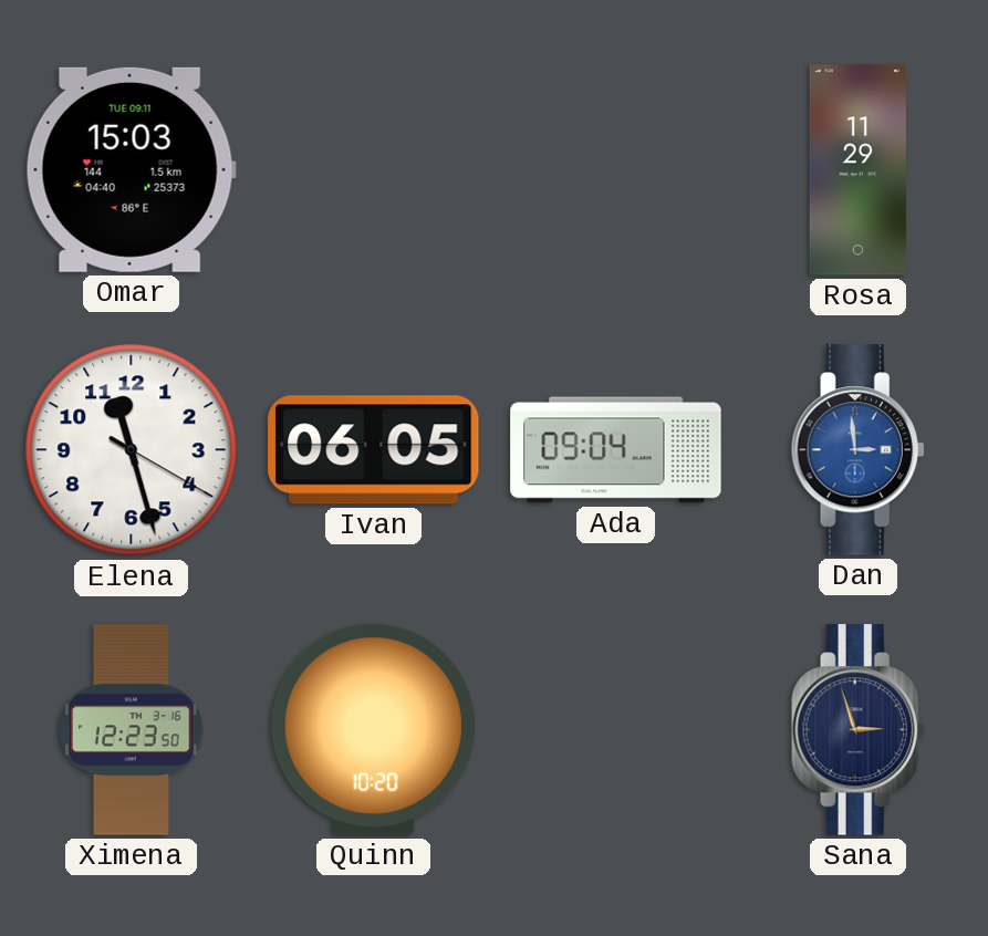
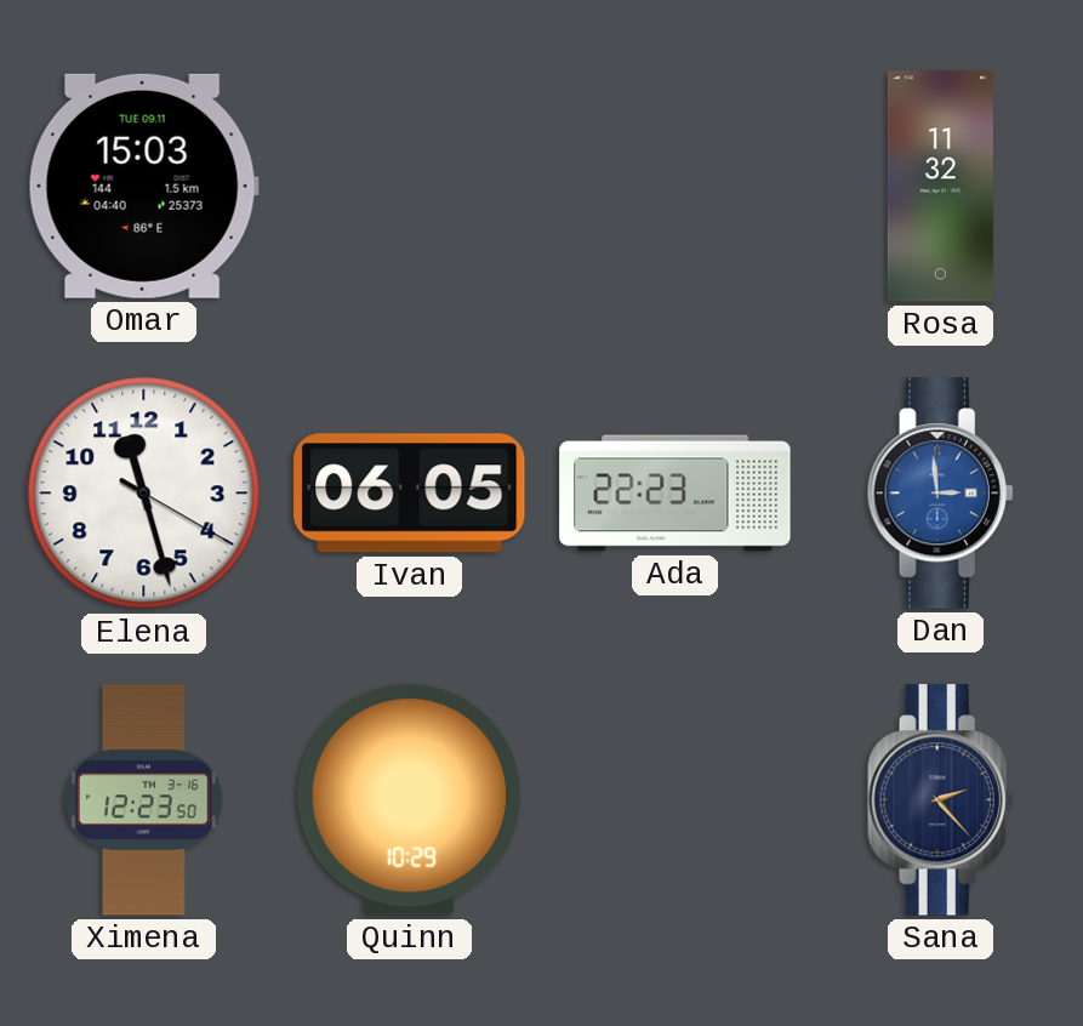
Rosa: 11:29 -> 11:32 (940, 187)
Ada: 09:04 -> 22:23 (676, 494)
Quinn: 10:20 -> 10:29 (409, 800)
Sana: 2:57 -> 2:23 (940, 800)
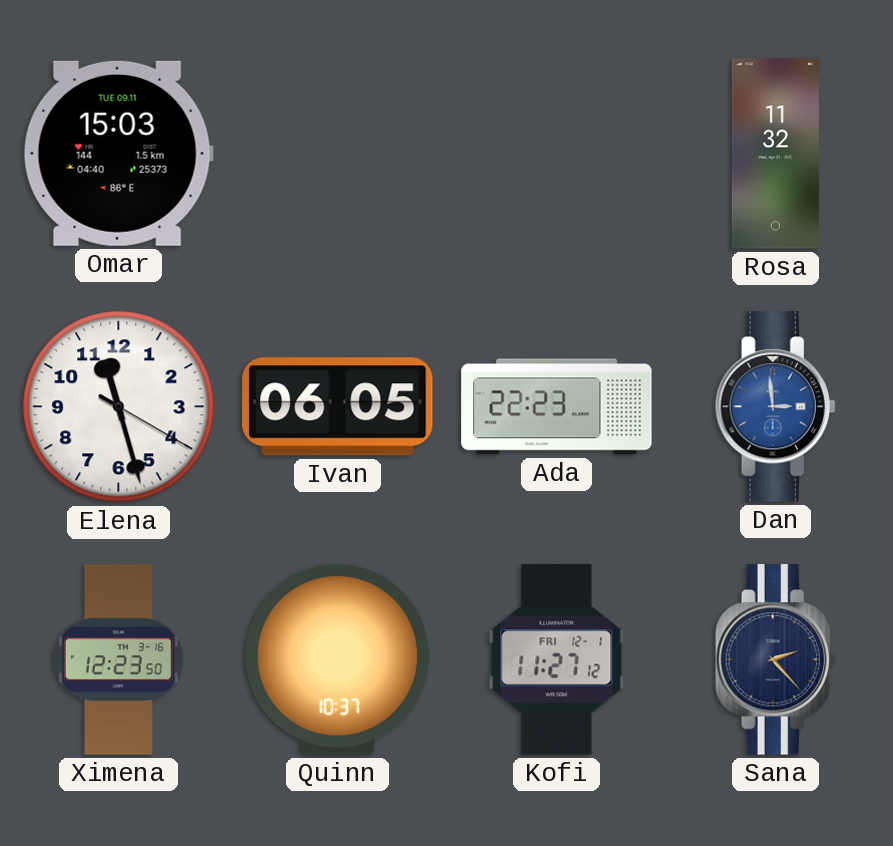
Quinn: 10:29 -> 10:37 (337, 660)
Kofi: none -> 11:27 (557, 660)
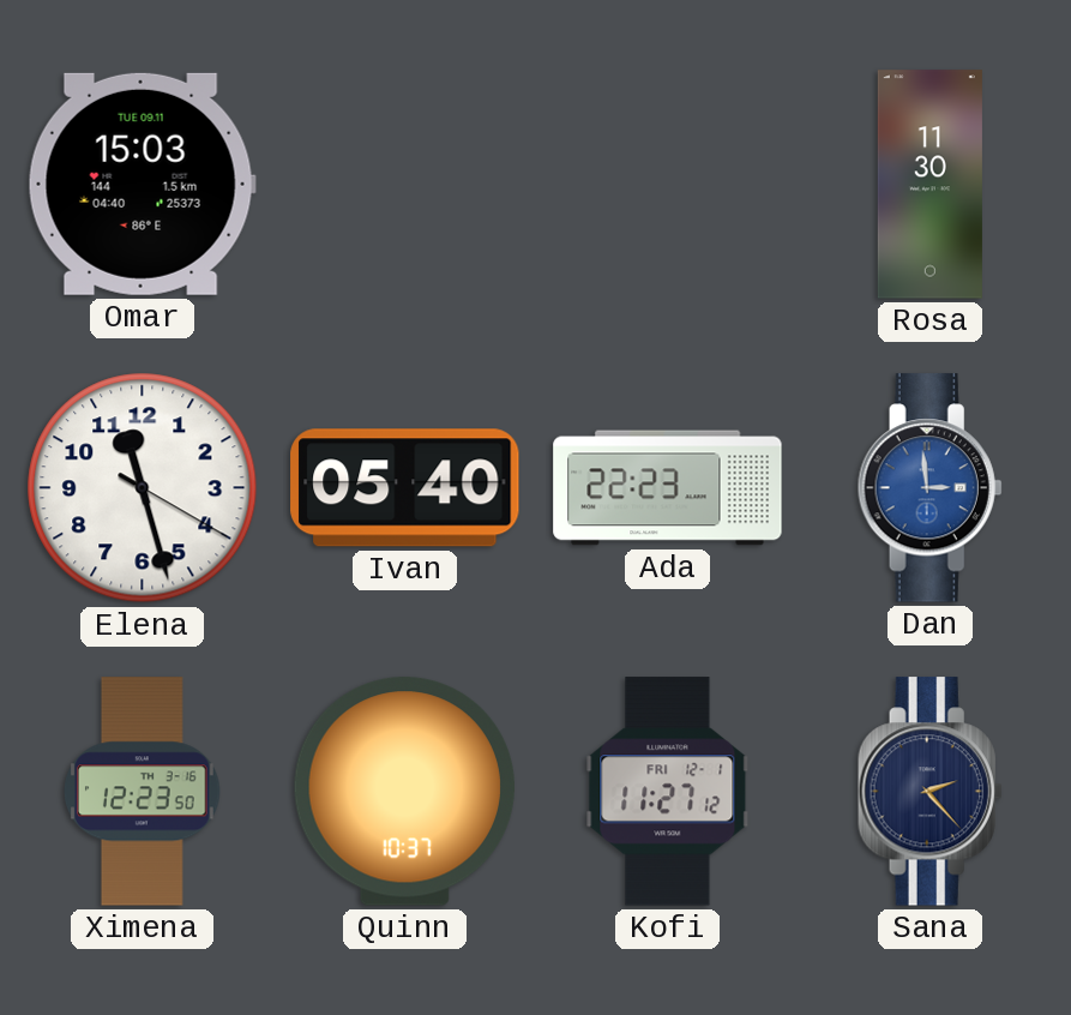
Rosa: 11:32 -> 11:30 (929, 185)
Ivan: 06:05 -> 05:40 (405, 488)
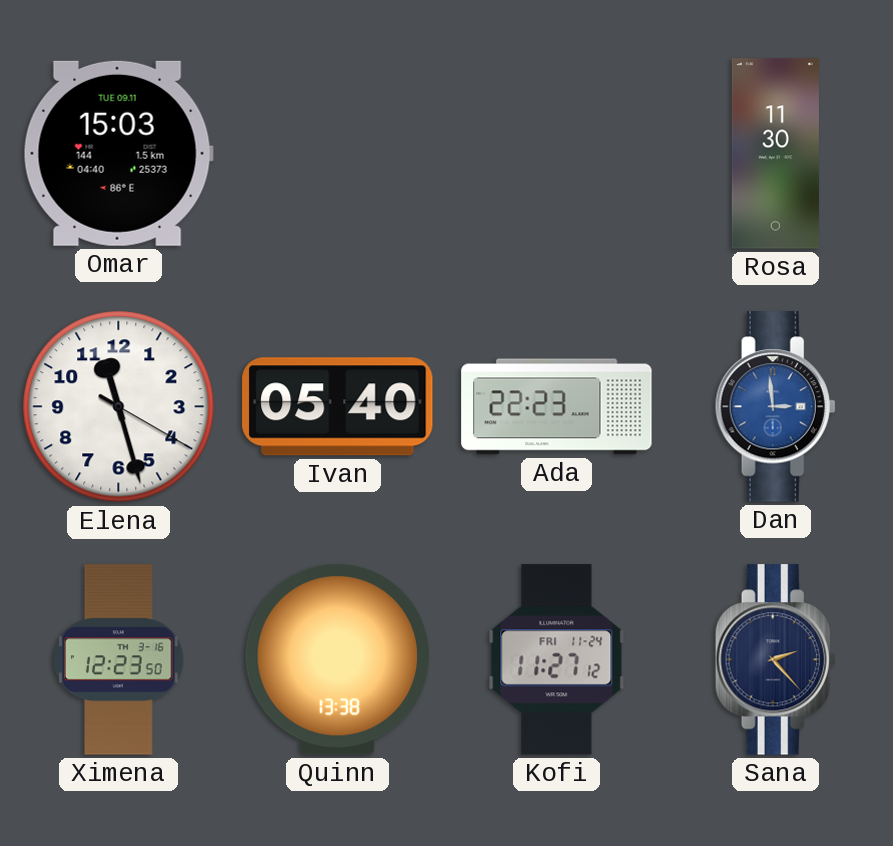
Quinn: 10:37 -> 13:38 (337, 660)
Kofi date: FRI 12-1 -> FRI 11-24 (557, 660)
